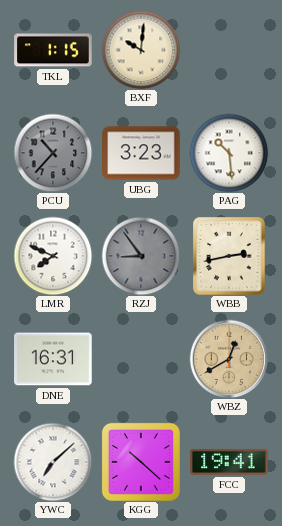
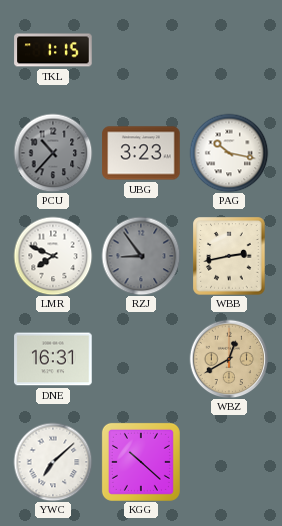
BXF: 10:01 -> none (141, 50)
PAG: 10:29 -> 10:17 (229, 153)
FCC: 19:41 -> none (229, 462)
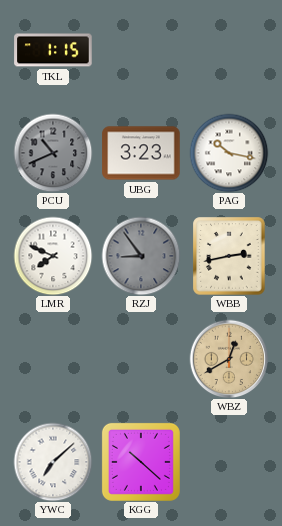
PCU: 10:37 -> 10:41 (53, 153)
DNE: 16:31 -> none (53, 359)
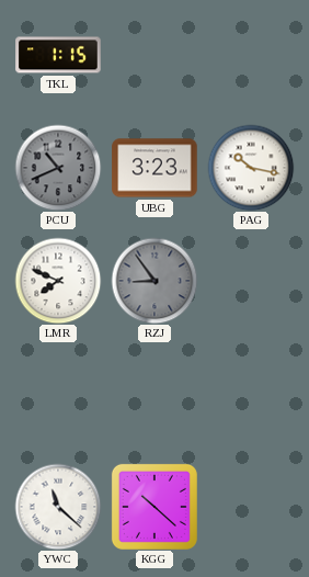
WBB: 2:43 -> none (229, 256)
WBZ: 12:40 -> none (229, 359)
YWC: 7:08 -> 11:22 (58, 507)
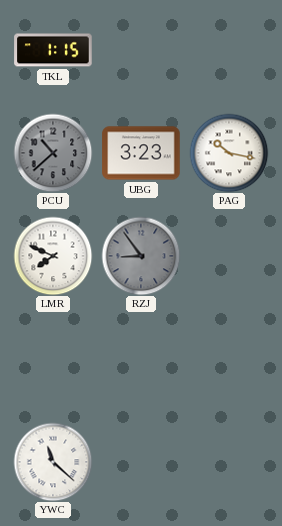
PCU: 10:41 -> 10:38 (53, 153)
KGG: 10:22 -> none (154, 507)
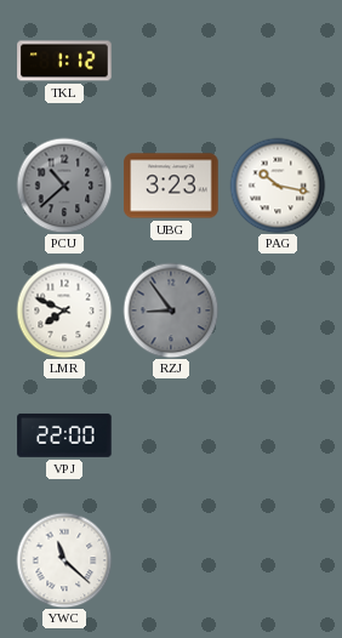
TKL: 1:15 -> 1:12 (64, 61)
VPJ: none -> 22:00 (64, 435)
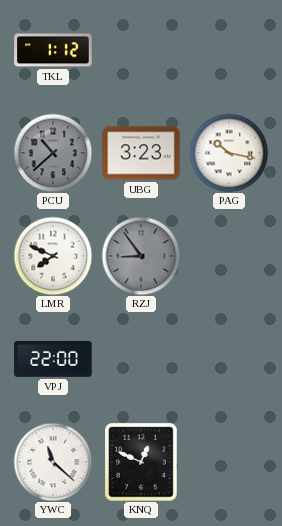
KNQ: none -> 12:49 (141, 462)
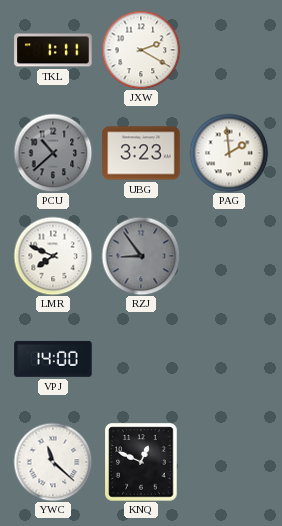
TKL: 1:12 -> 1:11 (53, 50)
JXW: none -> 2:20 (141, 50)
PAG: 10:17 -> 1:59 (229, 153)
VPJ: 22:00 -> 14:00 (53, 359)
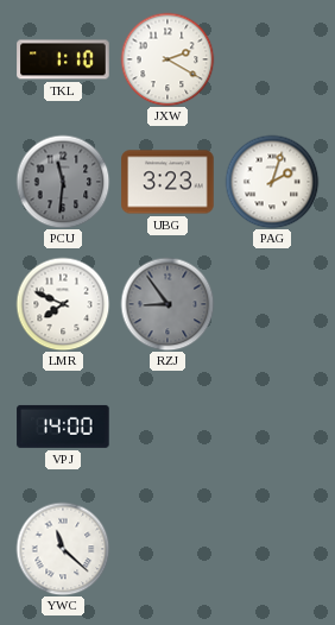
TKL: 1:11 -> 1:10 (63, 59)
PCU: 10:38 -> 11:31 (63, 182)
PAG: 1:59 -> 2:03 (272, 182)
KNQ: 12:49 -> none (141, 462)
